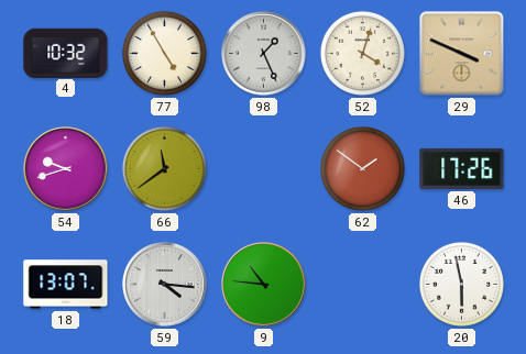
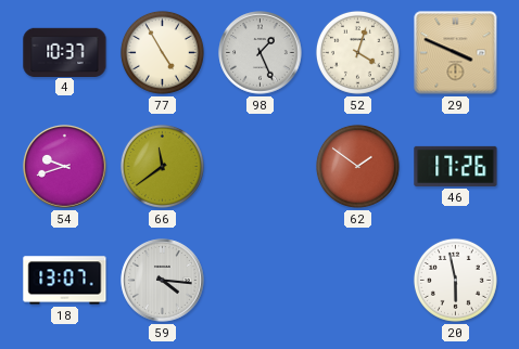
4: 10:32 -> 10:37 (65, 52)
9: 10:46 -> none (264, 285)
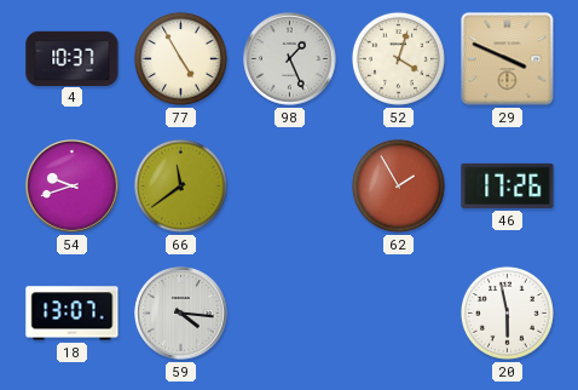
62: 1:51 -> 1:55 (398, 185)
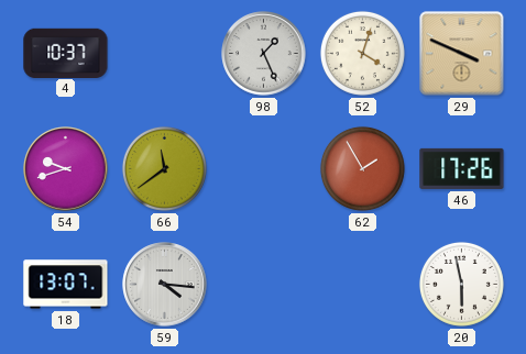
77: 4:55 -> none (180, 58)
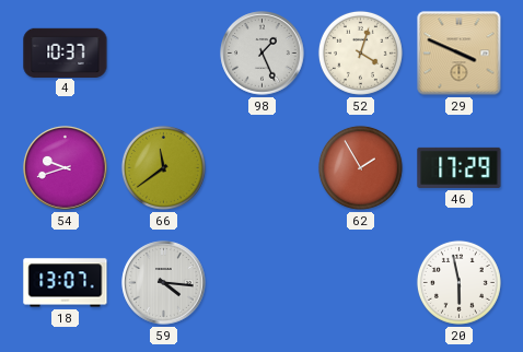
46: 17:26 -> 17:29 (460, 167)
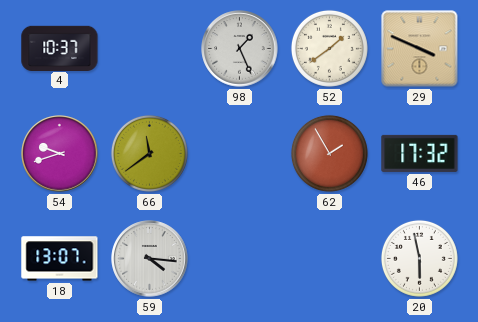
52: 4:03 -> 1:39 (329, 48)
46: 17:29 -> 17:32 (420, 153)
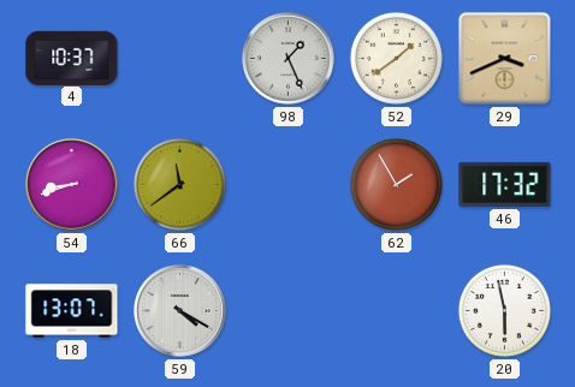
29: 3:49 -> 3:41 (505, 59)
54: 9:42 -> 8:42 (72, 185)
59: 4:16 -> 4:20 (180, 311)
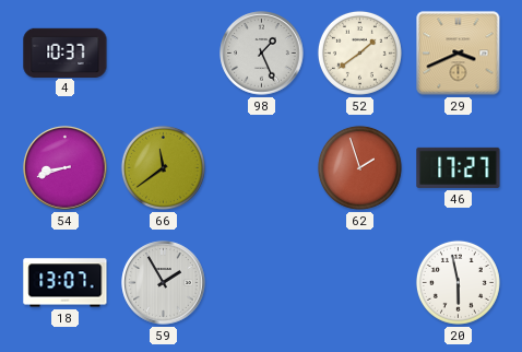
62: 1:55 -> 1:57 (359, 167)
46: 17:32 -> 17:27 (459, 167)
59: 4:20 -> 1:55 (164, 283)
